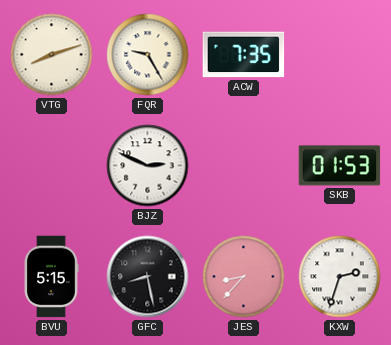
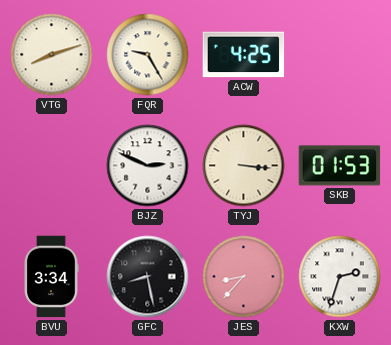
ACW: 7:35 -> 4:25 (244, 55)
TYJ: none -> 3:16 (244, 166)
BVU: 5:15 -> 3:34 (51, 277)
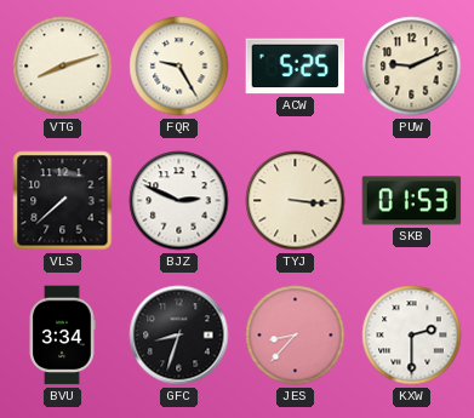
ACW: 4:25 -> 5:25 (296, 67)
PUW: none -> 9:11 (412, 67)
VLS: none -> 7:38 (63, 201)
GFC: 8:28 -> 8:33 (179, 336)
KXW: 2:33 -> 2:30 (412, 336)
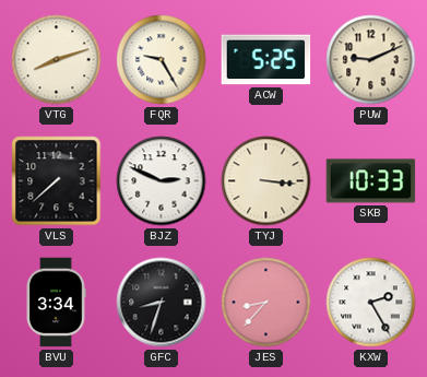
SKB: 01:53 -> 10:33 (371, 181)
KXW: 2:30 -> 2:25 (371, 303)
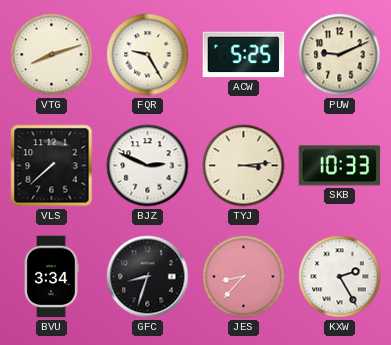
TYJ: 3:16 -> 3:14 (244, 166)
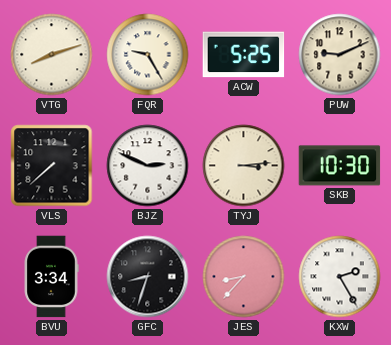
SKB: 10:33 -> 10:30 (340, 166)
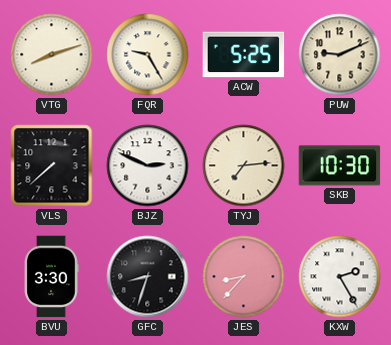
TYJ: 3:14 -> 7:14 (244, 166)
BVU: 3:34 -> 3:30 (51, 277)
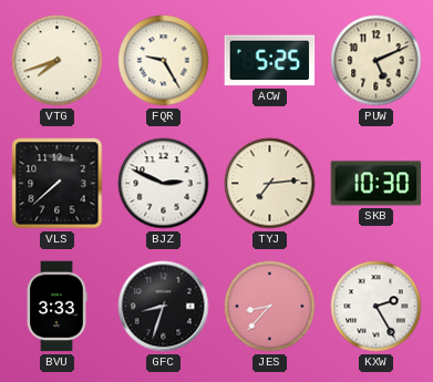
VTG: 8:12 -> 7:42 (58, 61)
PUW: 9:11 -> 5:11 (377, 61)
BVU: 3:30 -> 3:33 (56, 307)
